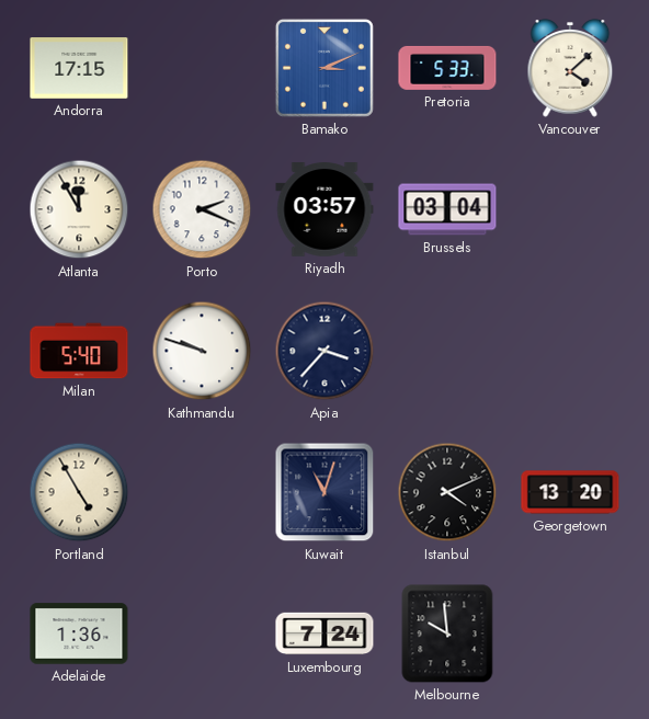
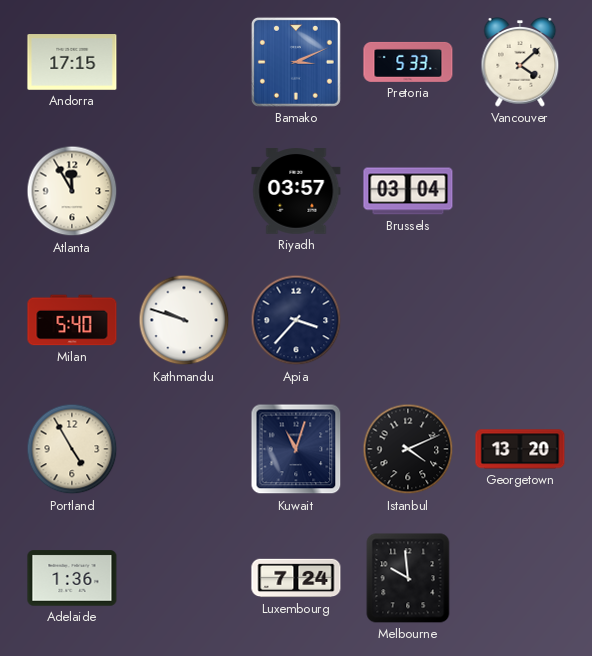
Porto: 2:19 -> none (202, 209)
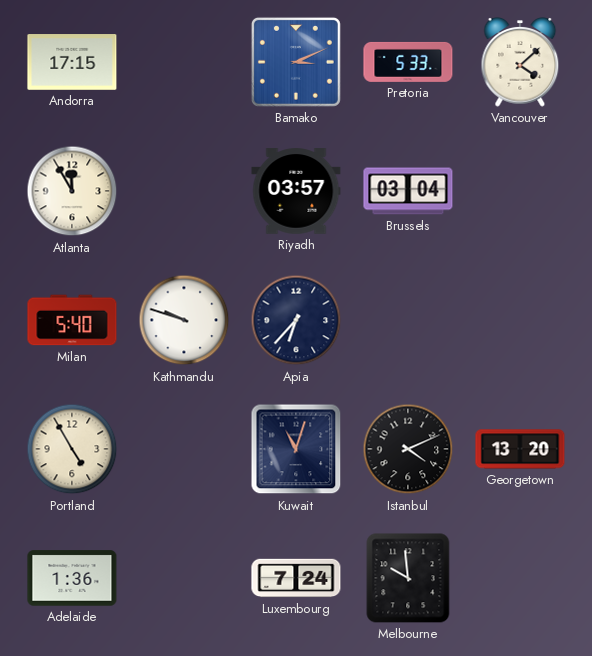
Apia: 3:37 -> 6:37 (296, 320)
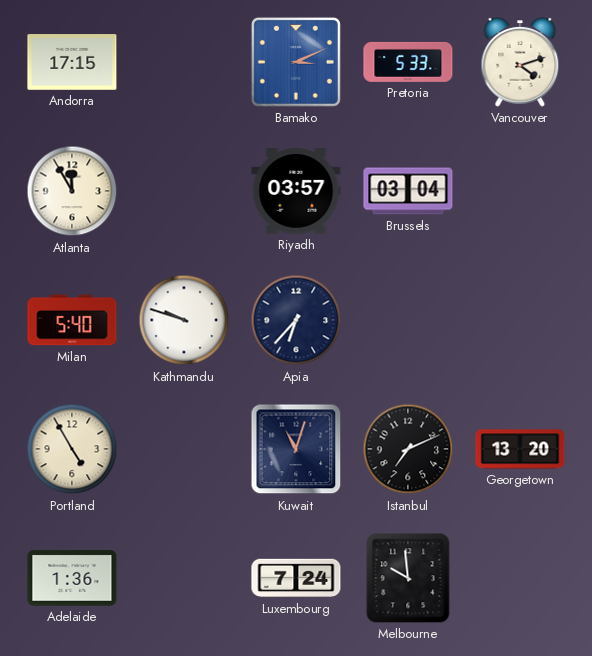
Vancouver: 4:08 -> 4:12 (520, 63)
Istanbul: 4:11 -> 7:11 (408, 449)
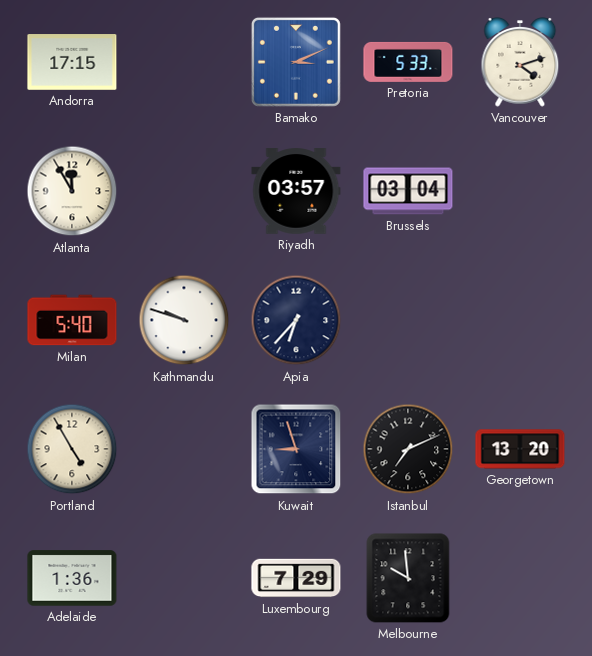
Kuwait: 11:03 -> 8:57 (296, 449)
Luxembourg: 7:24 -> 7:29 (296, 578)
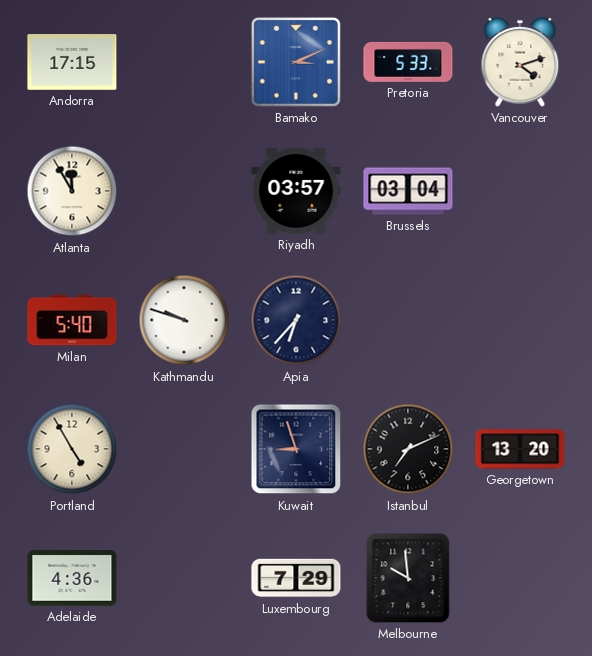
Adelaide: 1:36 -> 4:36 (72, 578)
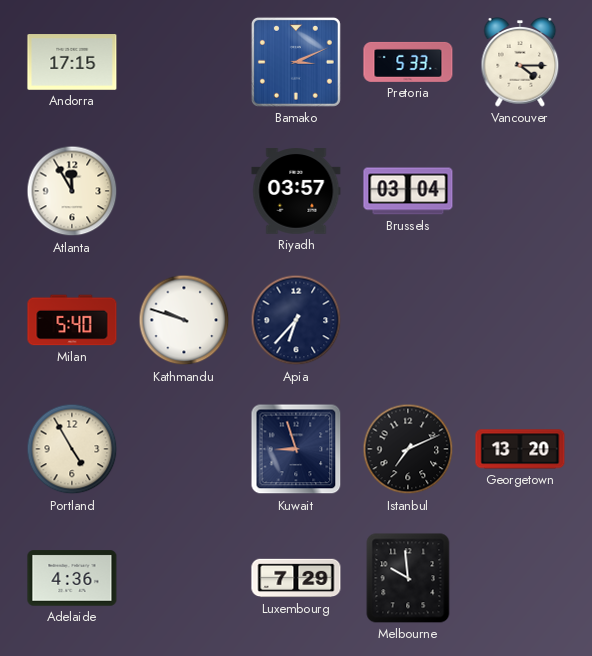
Vancouver: 4:12 -> 4:15 (520, 63)
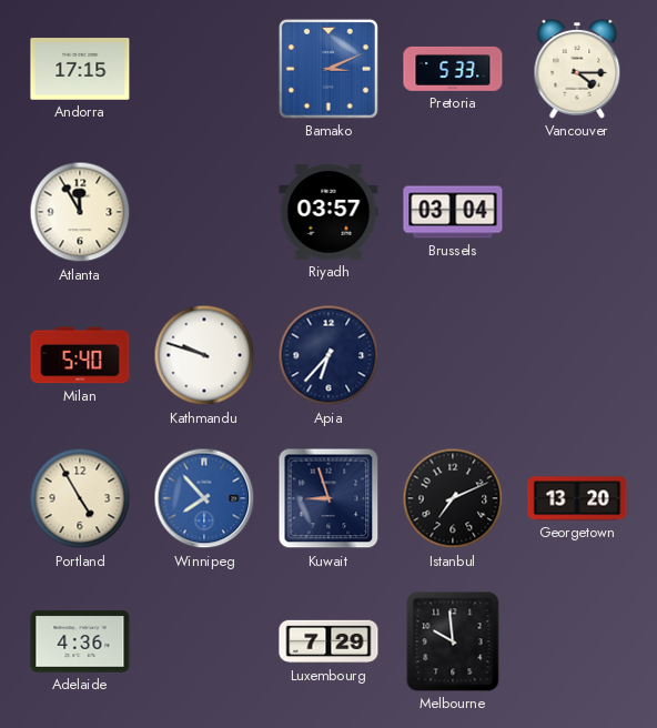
Winnipeg: none -> 7:53 (204, 498)
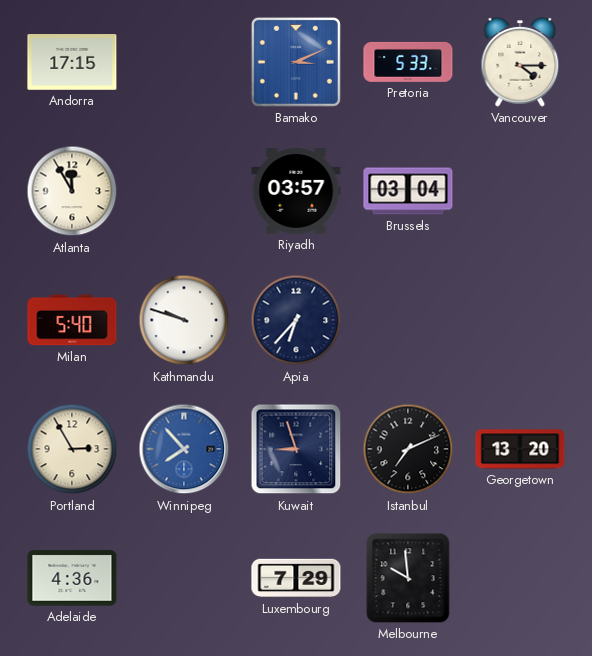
Portland: 4:55 -> 2:55 (72, 449)
